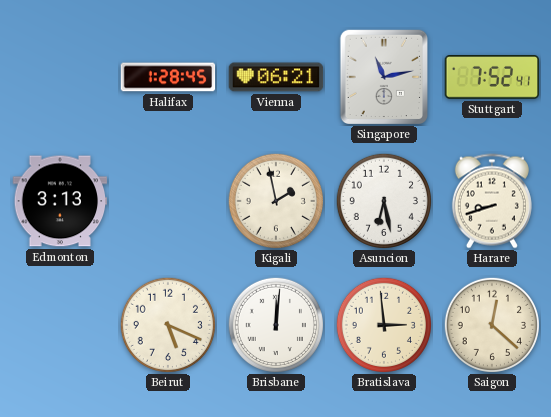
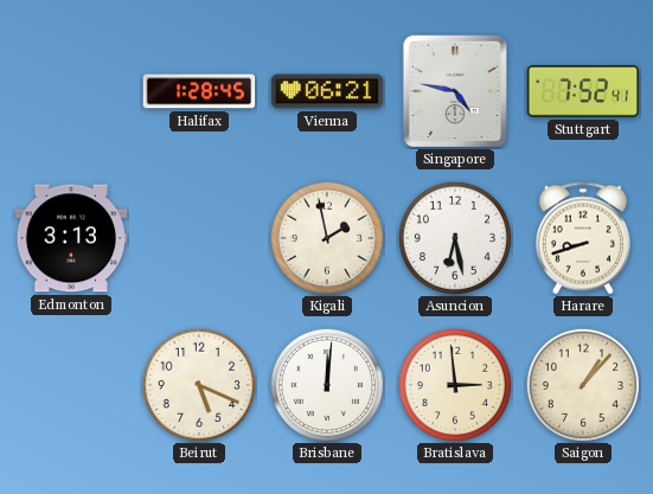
Singapore: 11:13 -> 4:47 (454, 91)
Saigon: 12:22 -> 1:07 (583, 385)
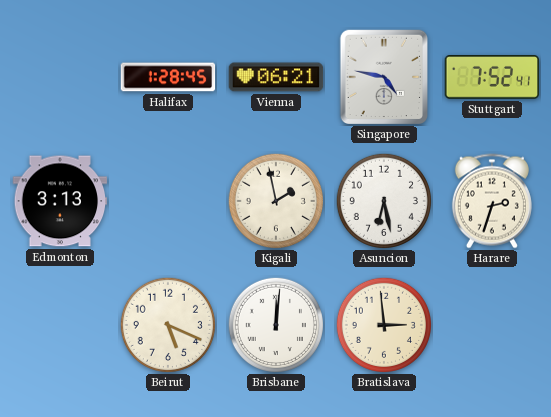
Harare: 8:42 -> 2:33 (492, 201)
Saigon: 1:07 -> none (583, 385)
